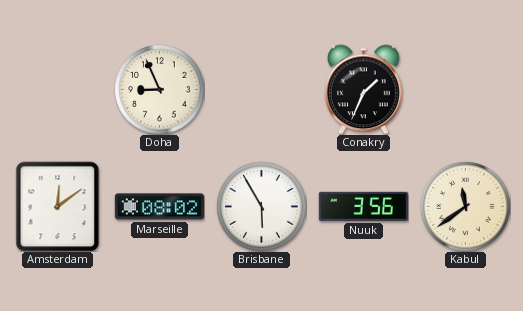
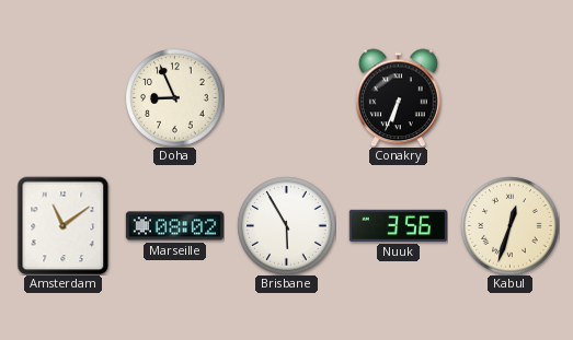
Conakry: 1:34 -> 6:34 (399, 97)
Amsterdam: 12:09 -> 11:09 (64, 225)
Kabul: 11:39 -> 12:33 (509, 225)
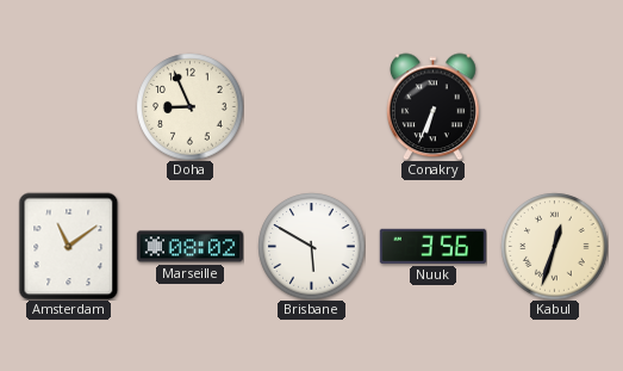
Brisbane: 5:55 -> 5:50 (311, 246)
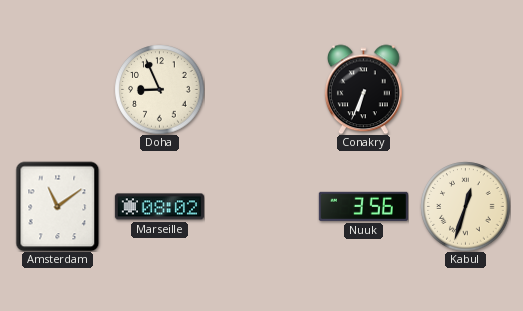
Brisbane: 5:50 -> none (311, 246)
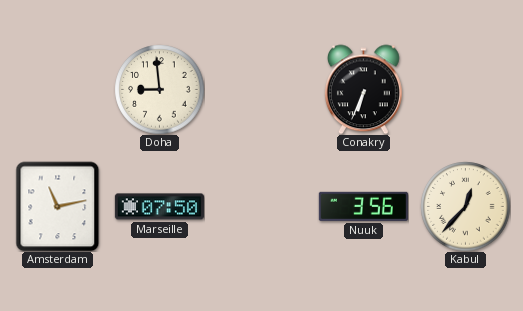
Doha: 8:56 -> 8:59 (159, 89)
Amsterdam: 11:09 -> 11:13 (58, 206)
Marseille: 08:02 -> 07:50 (159, 207)
Kabul: 12:33 -> 12:37 (465, 206)
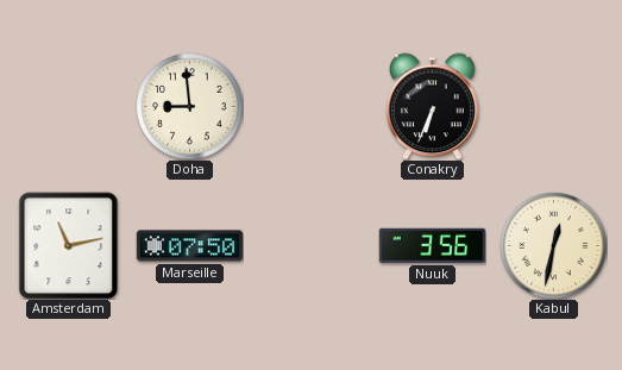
Kabul: 12:37 -> 12:32 (553, 245)
